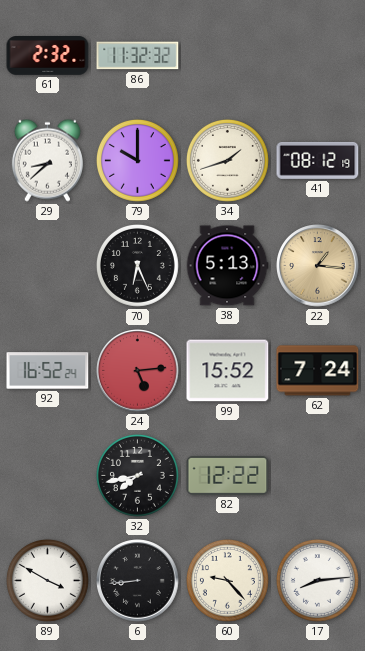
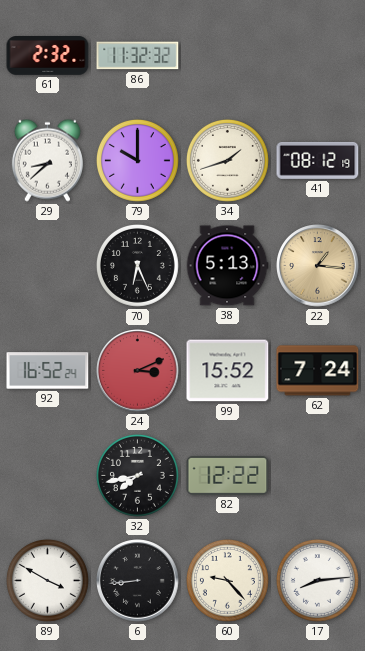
24: 5:14 -> 3:11 (138, 371)
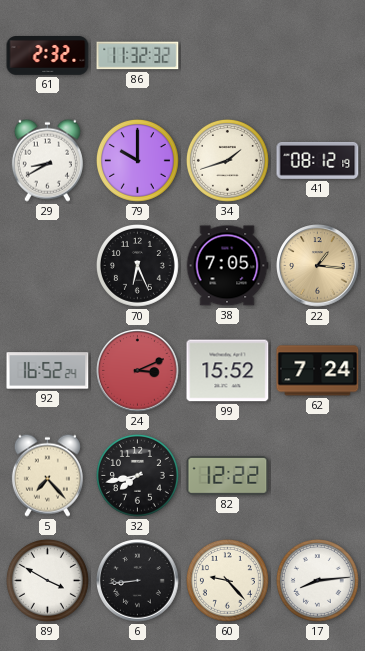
29: 8:38 -> 8:40 (47, 160)
38: 5:13 -> 7:05 (227, 266)
5: none -> 7:23 (47, 475)
